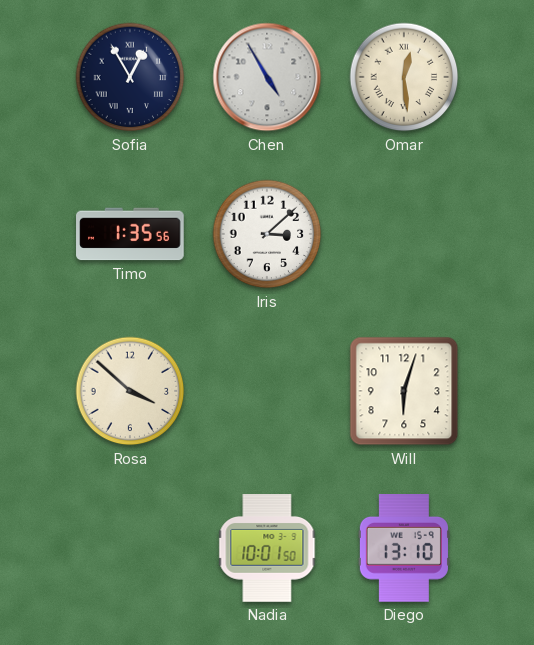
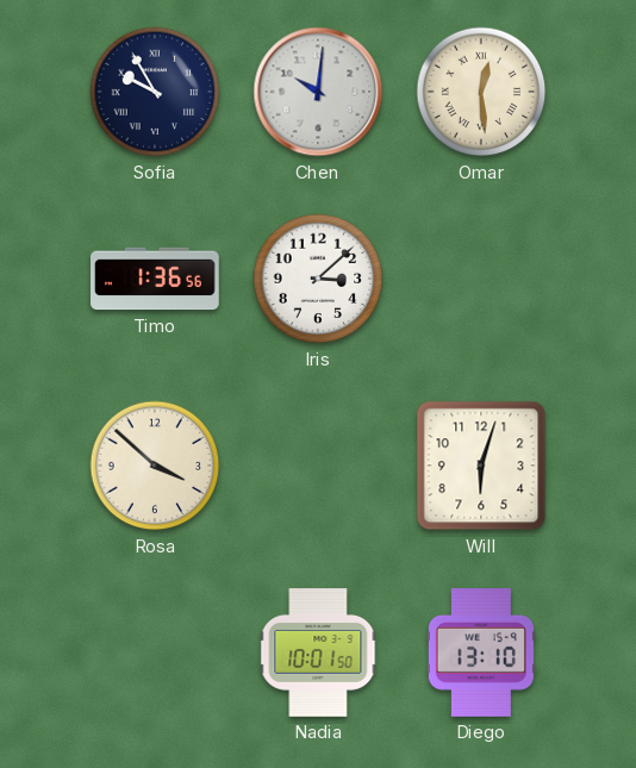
Sofia: 12:55 -> 9:55 (155, 92)
Chen: 4:55 -> 10:01 (318, 92)
Timo: 1:35 -> 1:36 (155, 279)
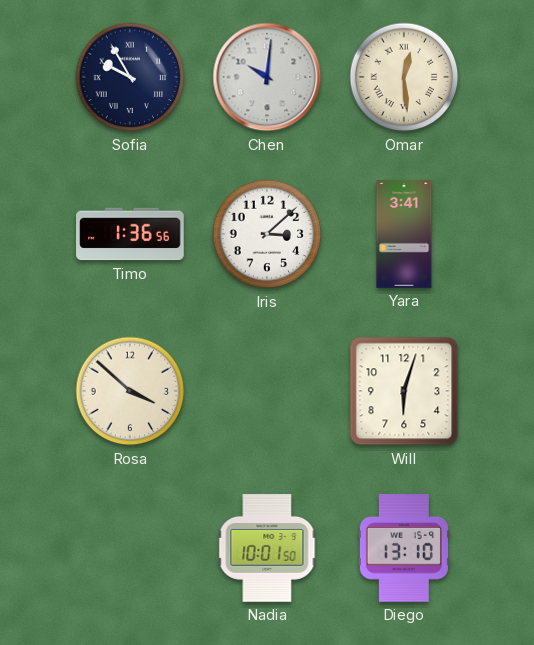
Yara: none -> 3:41 (404, 234)
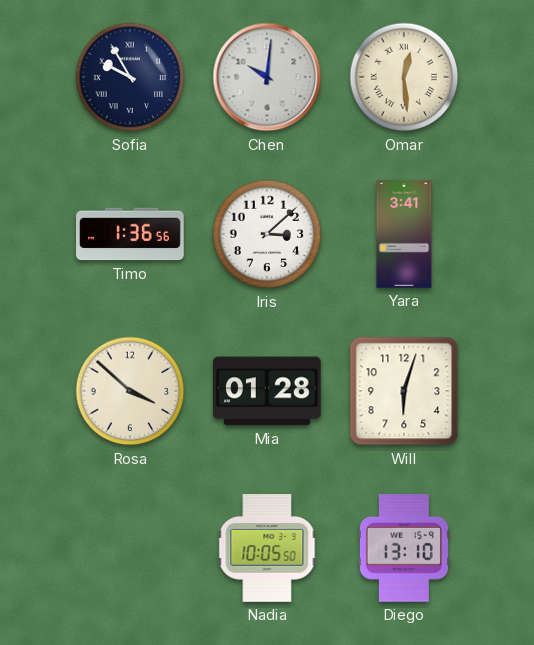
Mia: none -> 01:28 (268, 391)
Nadia: 10:01 -> 10:05 (267, 548)
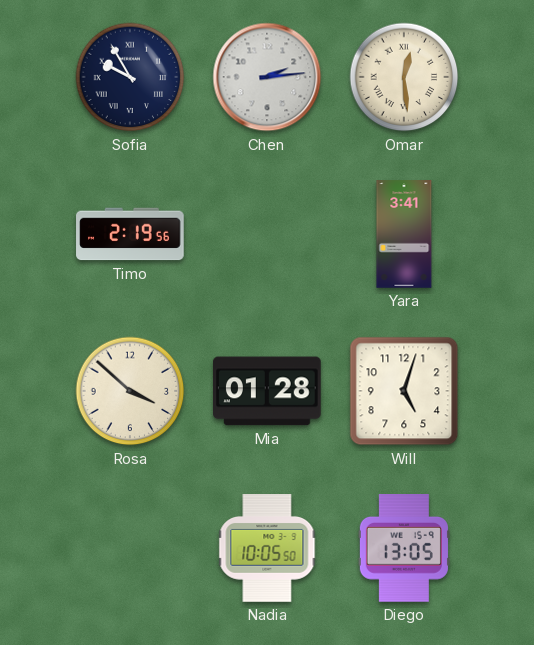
Chen: 10:01 -> 2:14 (267, 77)
Timo: 1:36 -> 2:19 (130, 234)
Iris: 3:08 -> none (267, 234)
Will: 6:03 -> 5:03 (404, 391)
Diego: 13:10 -> 13:05 (404, 548)
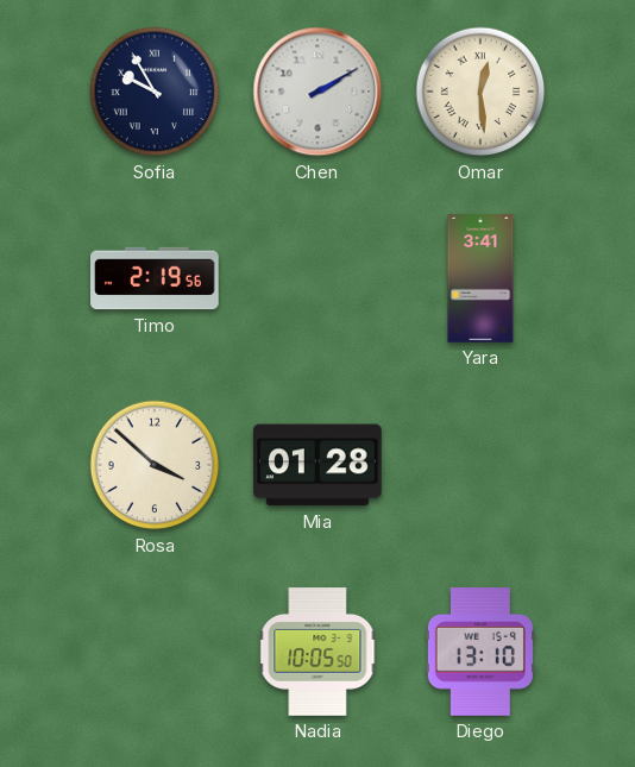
Chen: 2:14 -> 2:10 (317, 92)
Will: 5:03 -> none (404, 391)
Diego: 13:05 -> 13:10 (480, 652)
